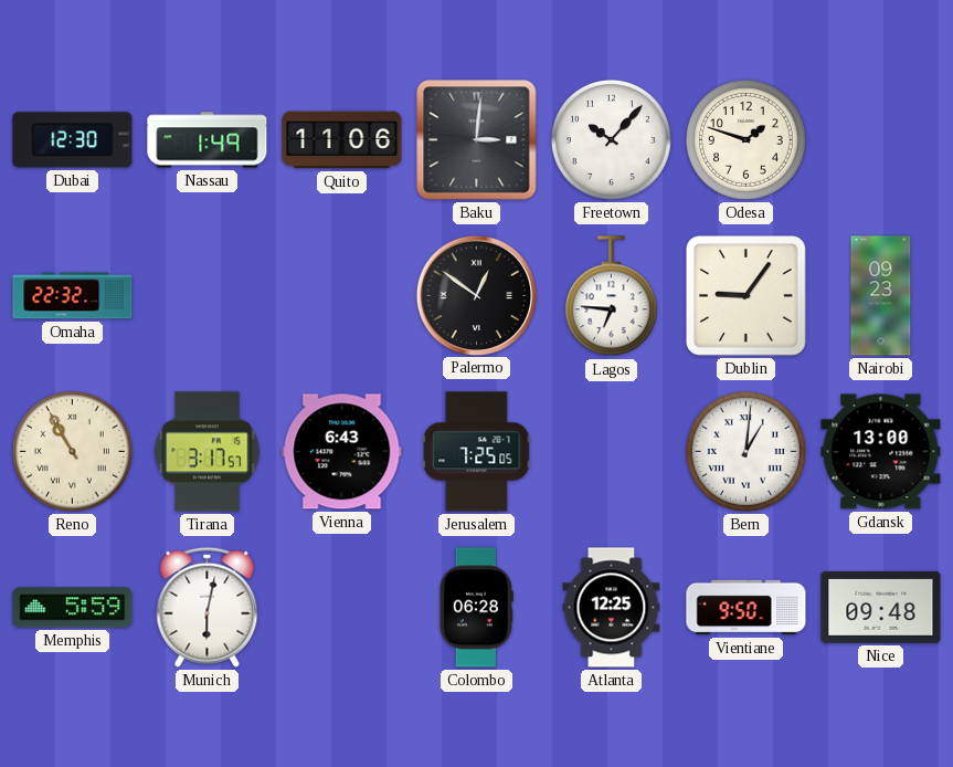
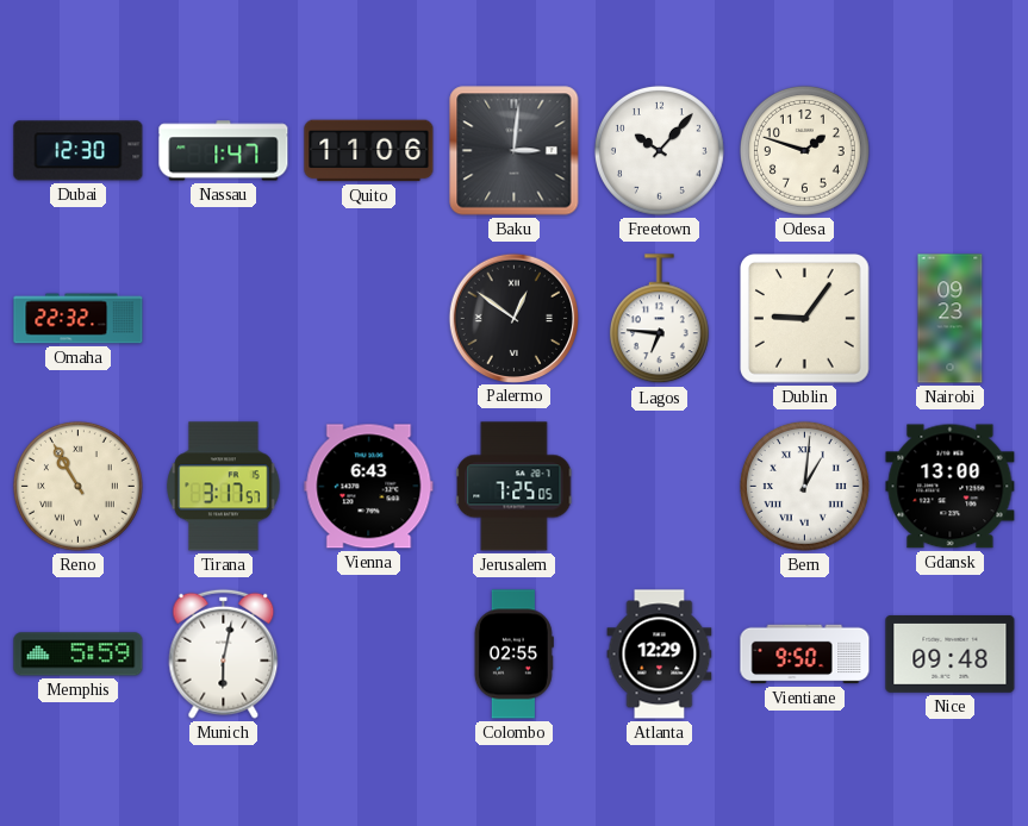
Nassau: 1:49 -> 1:47 (224, 151)
Colombo: 06:28 -> 02:55 (513, 655)
Atlanta: 12:25 -> 12:29 (660, 655)
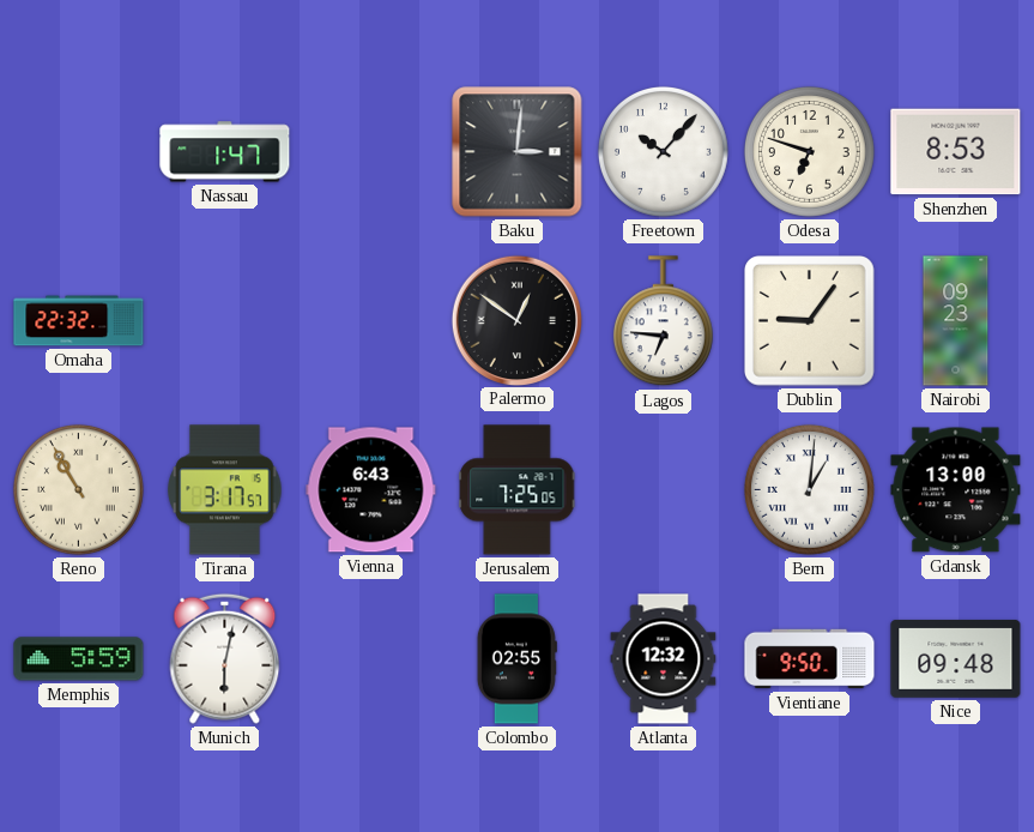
Dubai: 12:30 -> none (79, 151)
Quito: 11:06 -> none (369, 151)
Odesa: 1:48 -> 6:48 (809, 151)
Shenzhen: none -> 8:53 (956, 152)
Atlanta: 12:29 -> 12:32 (664, 659)
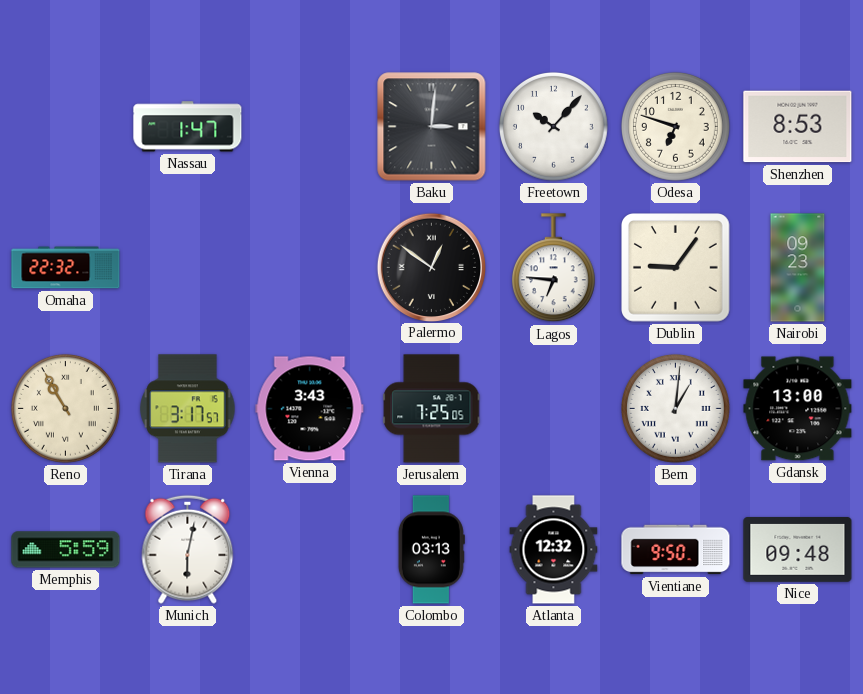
Vienna: 6:43 -> 3:43 (310, 409)
Colombo: 02:55 -> 03:13 (431, 550)
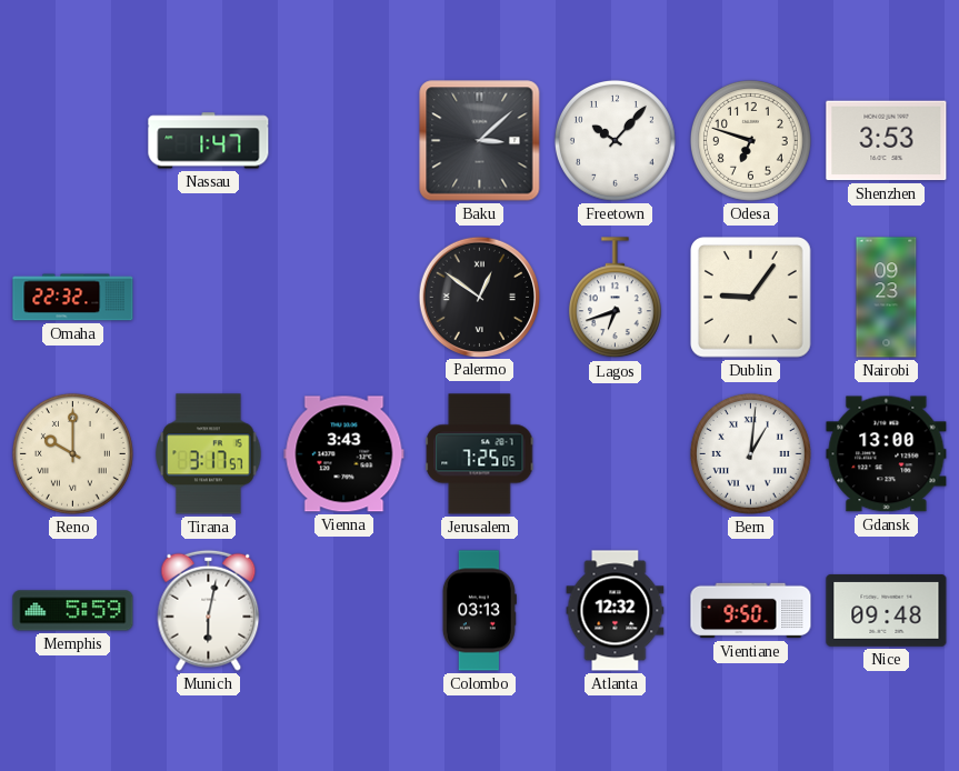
Baku: 3:01 -> 3:08 (480, 141)
Shenzhen: 8:53 -> 3:53 (887, 141)
Lagos: 6:46 -> 6:42 (615, 298)
Reno: 10:55 -> 10:00 (72, 453)
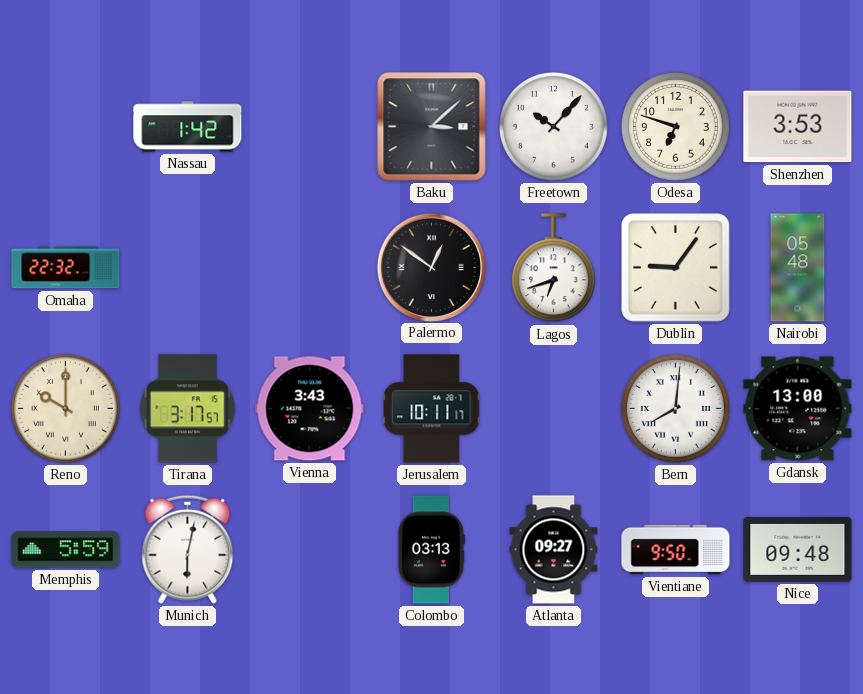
Nassau: 1:47 -> 1:42 (188, 127)
Nairobi: 09:23 -> 05:48 (798, 268)
Jerusalem: 7:25 -> 10:11 (432, 409)
Bern: 1:01 -> 8:01 (675, 408)
Atlanta: 12:32 -> 09:27 (554, 550)
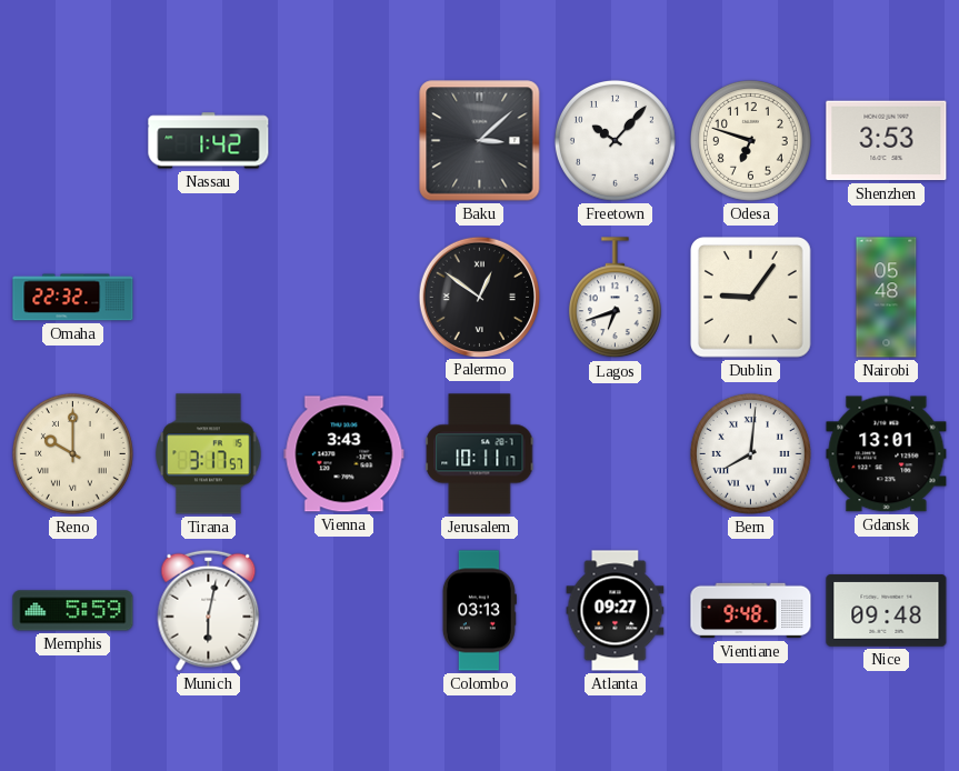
Gdansk: 13:00 -> 13:01 (887, 454)
Vientiane: 9:50 -> 9:48 (751, 611)
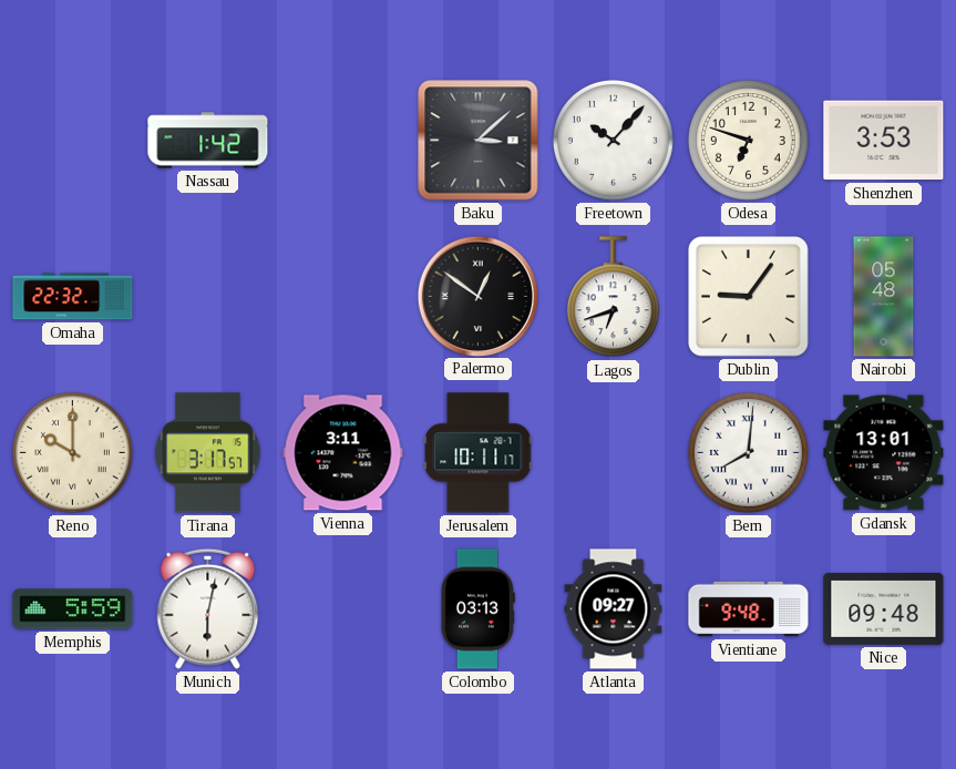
Vienna: 3:43 -> 3:11 (343, 453)
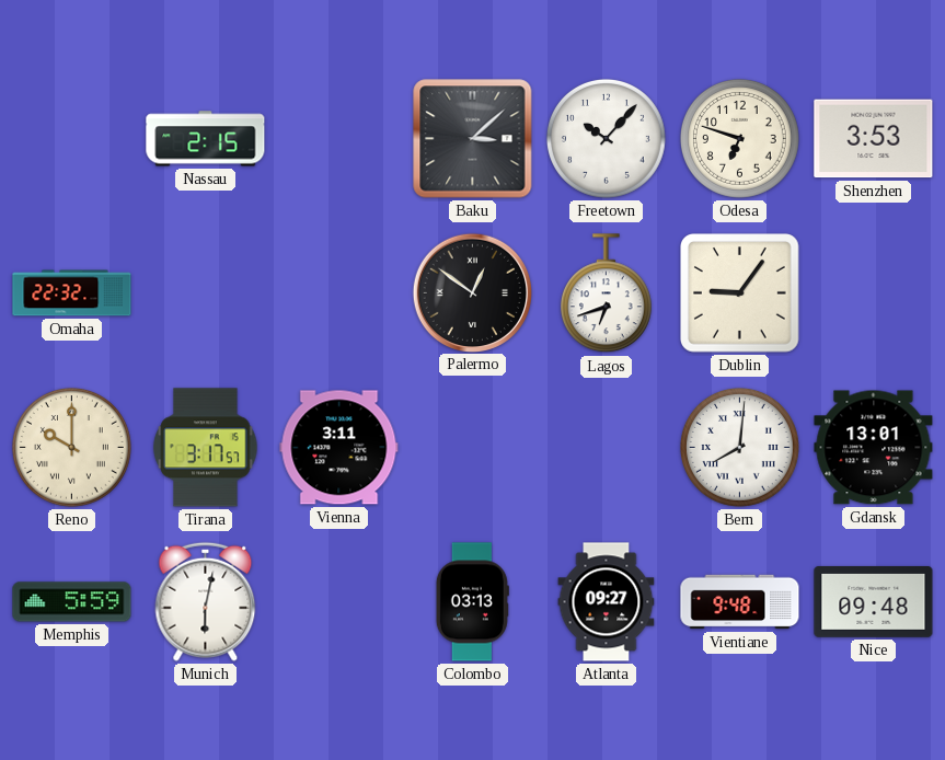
Nassau: 1:42 -> 2:15 (206, 139)
Nairobi: 05:48 -> none (884, 297)
Jerusalem: 10:11 -> none (479, 453)
